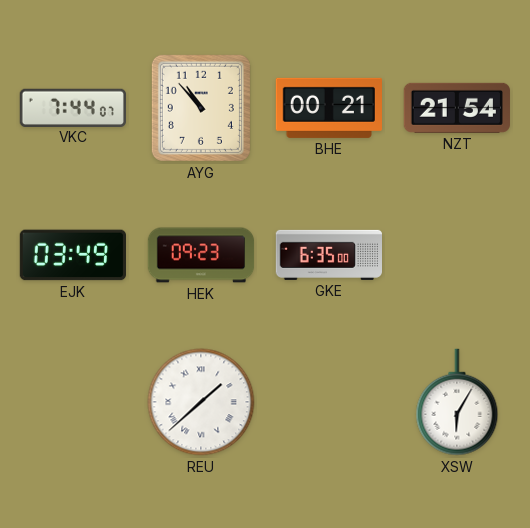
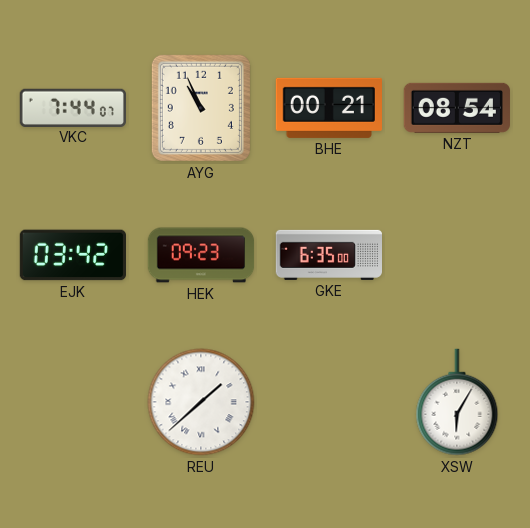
AYG: 10:53 -> 10:56 (201, 108)
NZT: 21:54 -> 08:54 (457, 108)
EJK: 03:49 -> 03:42 (72, 255)
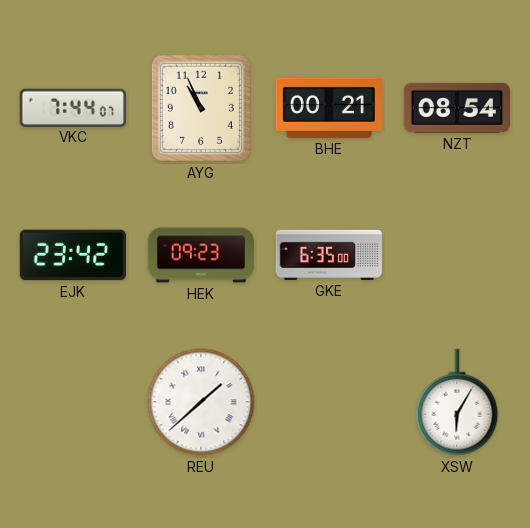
EJK: 03:42 -> 23:42 (72, 255)
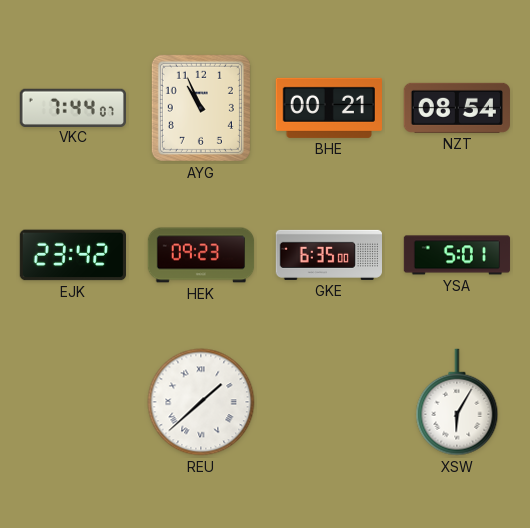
YSA: none -> 5:01 (457, 255)
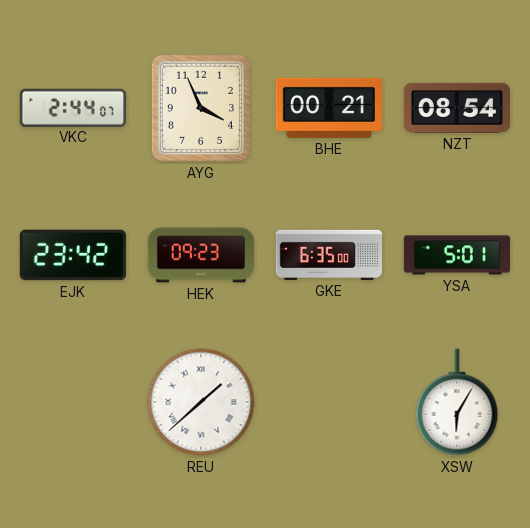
VKC: 7:44 -> 2:44 (73, 107)
AYG: 10:56 -> 3:56 (201, 108)
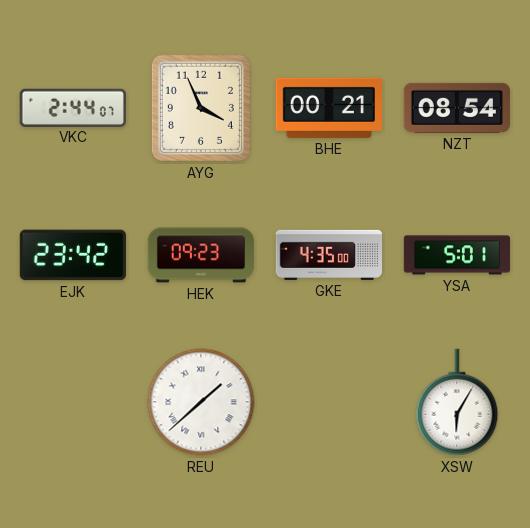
GKE: 6:35 -> 4:35 (328, 255)
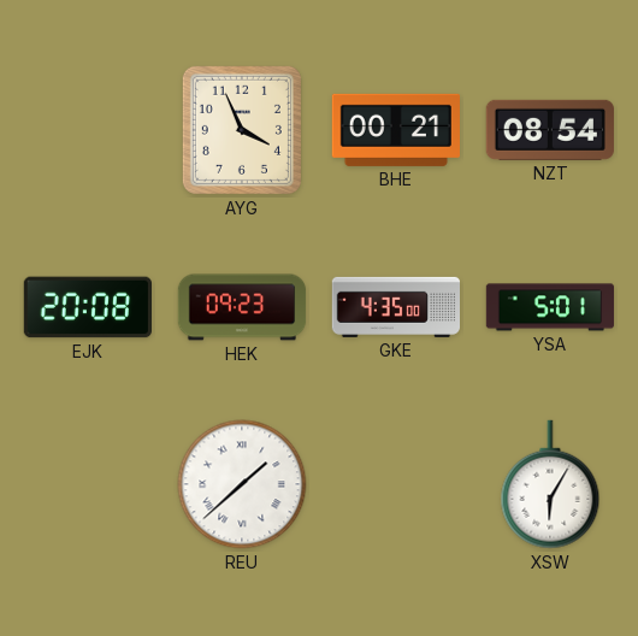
VKC: 2:44 -> none (73, 107)
EJK: 23:42 -> 20:08 (87, 307)
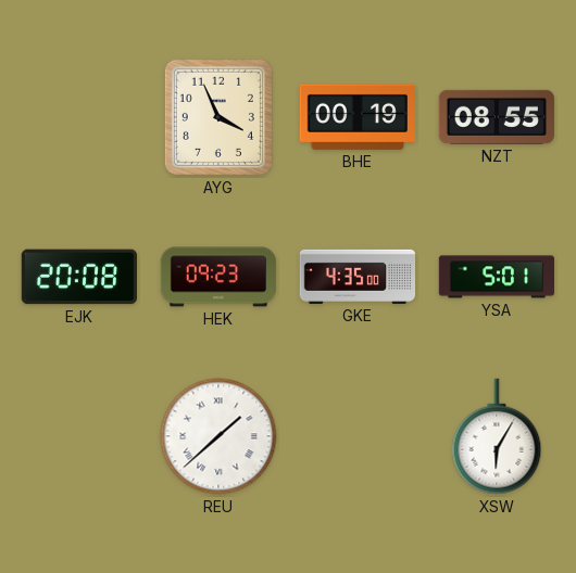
BHE: 00:21 -> 00:19 (356, 117)
NZT: 08:54 -> 08:55 (497, 117)
